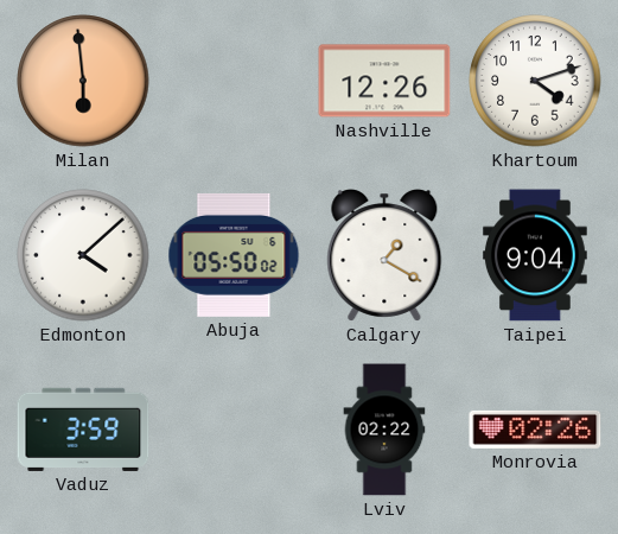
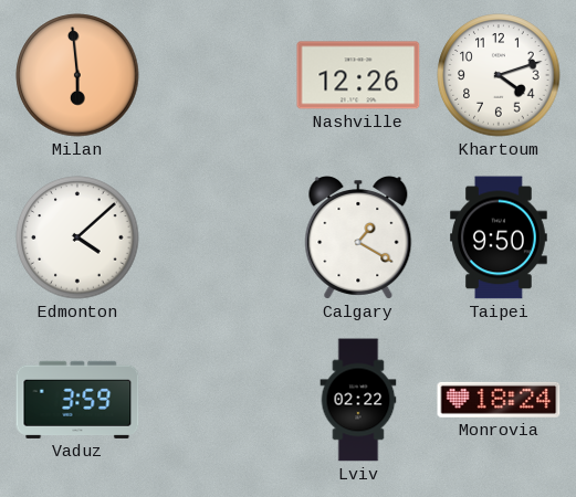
Abuja: 05:50 -> none (234, 255)
Taipei: 9:04 -> 9:50 (500, 237)
Monrovia: 02:26 -> 18:24 (499, 400)
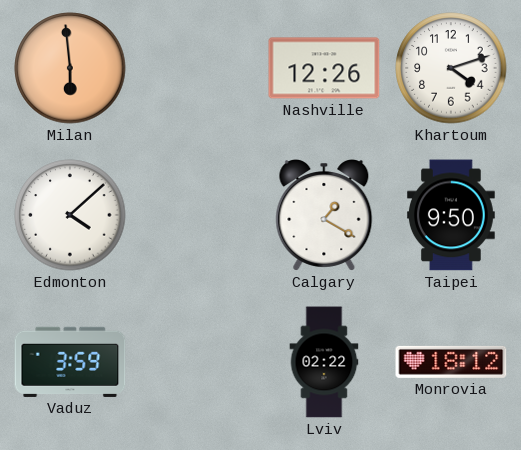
Monrovia: 18:24 -> 18:12 (451, 362)
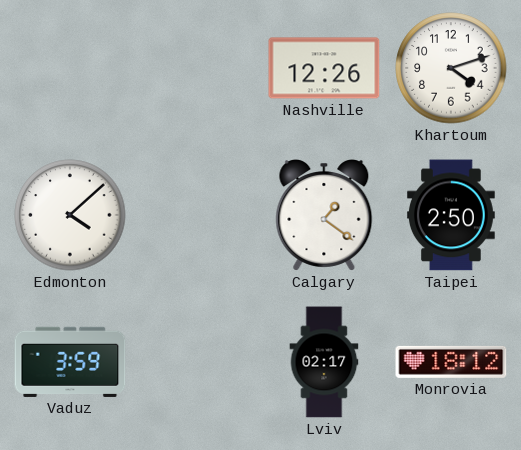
Milan: 5:59 -> none (70, 68)
Calgary: 1:20 -> 1:21 (324, 216)
Taipei: 9:50 -> 2:50 (452, 215)
Lviv: 02:22 -> 02:17 (324, 362)
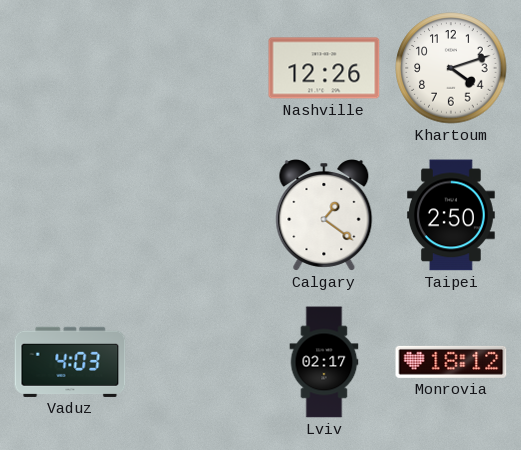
Edmonton: 4:08 -> none (70, 215)
Vaduz: 3:59 -> 4:03 (70, 362)
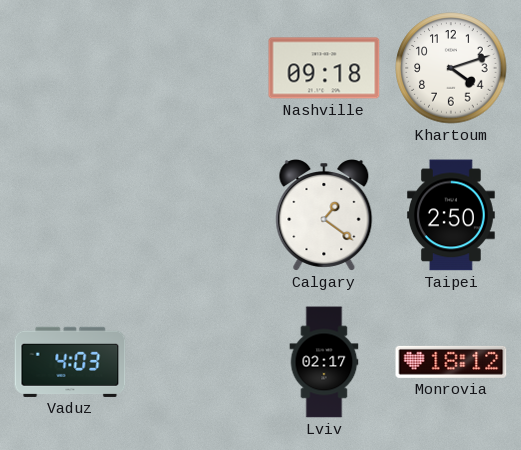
Nashville: 12:26 -> 09:18 (324, 68)
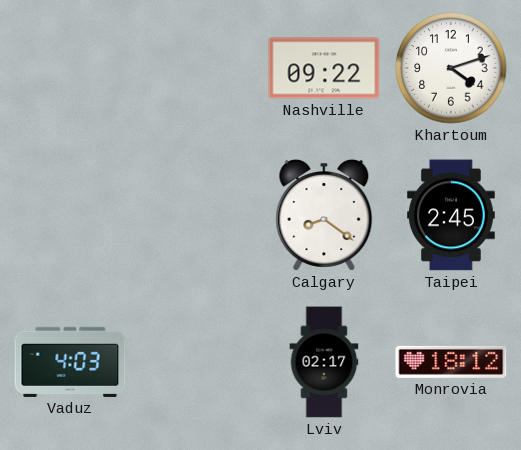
Nashville: 09:18 -> 09:22 (324, 68)
Calgary: 1:21 -> 8:21 (324, 216)
Taipei: 2:50 -> 2:45 (452, 215)
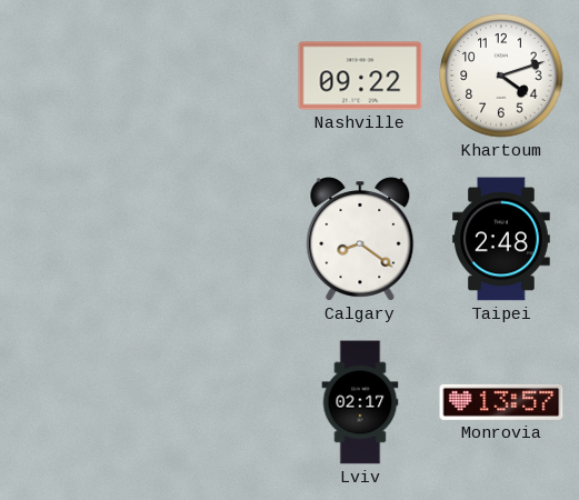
Taipei: 2:45 -> 2:48 (502, 239)
Vaduz: 4:03 -> none (70, 362)
Monrovia: 18:12 -> 13:57 (501, 402)
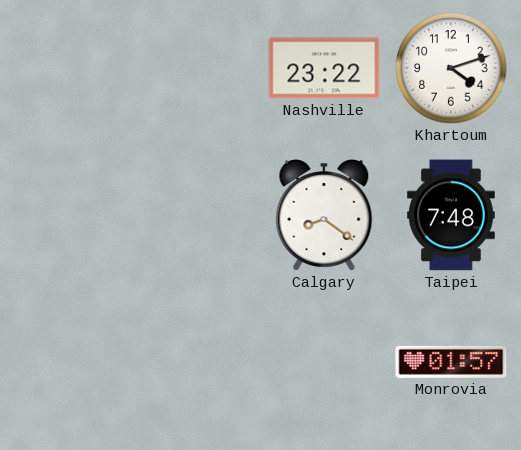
Nashville: 09:22 -> 23:22 (324, 68)
Taipei: 2:48 -> 7:48 (452, 215)
Lviv: 02:17 -> none (360, 402)
Monrovia: 13:57 -> 01:57 (451, 362)
